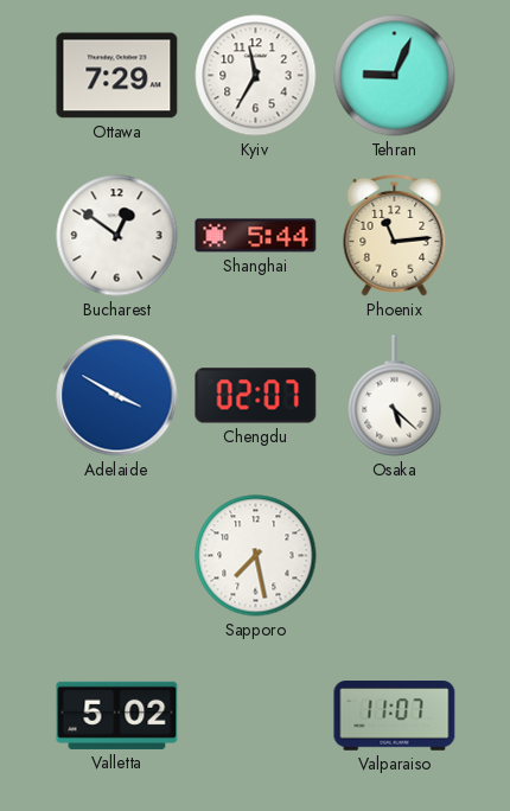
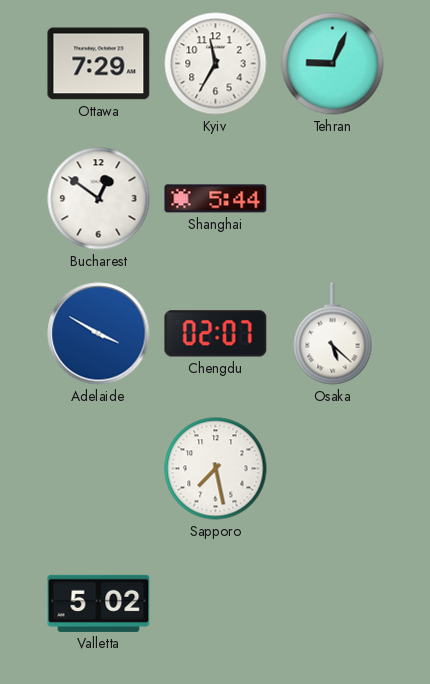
Phoenix: 11:14 -> none (395, 235)
Valparaiso: 11:07 -> none (395, 716)
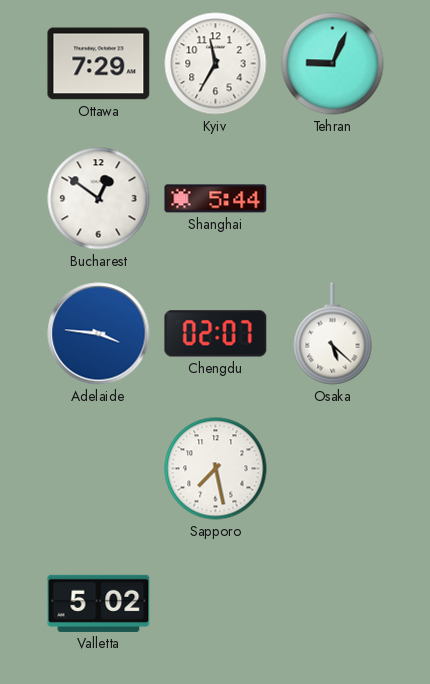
Adelaide: 3:50 -> 3:46 (99, 334)
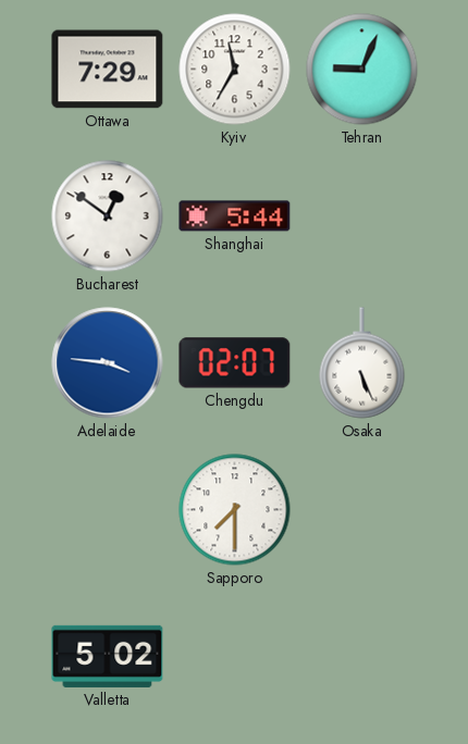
Osaka: 5:22 -> 5:26 (362, 363)
Sapporo: 7:28 -> 7:30 (235, 510)
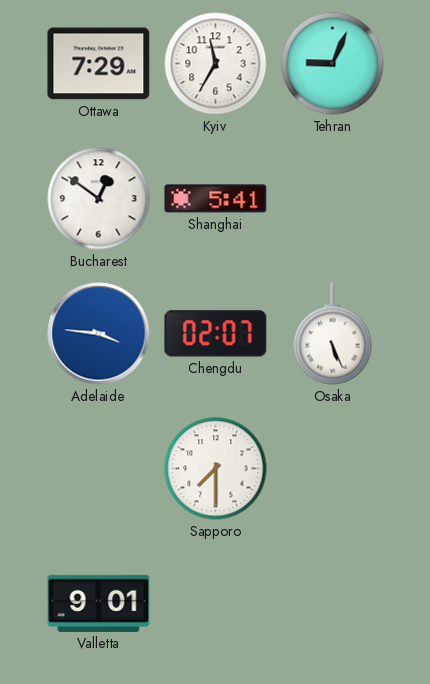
Shanghai: 5:44 -> 5:41 (216, 199)
Valletta: 5:02 -> 9:01 (99, 603)
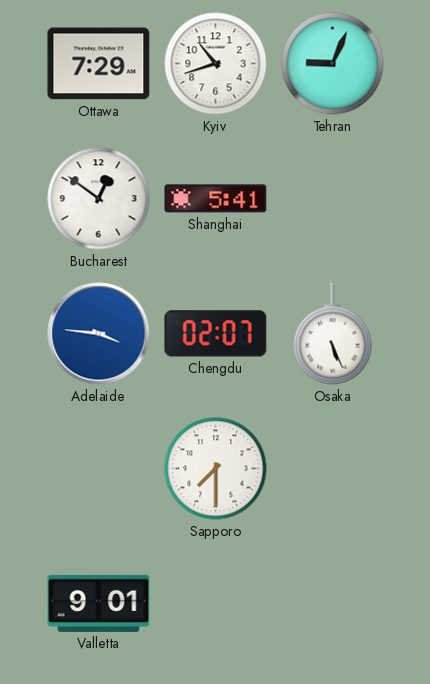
Kyiv: 11:35 -> 10:42 (216, 64)
